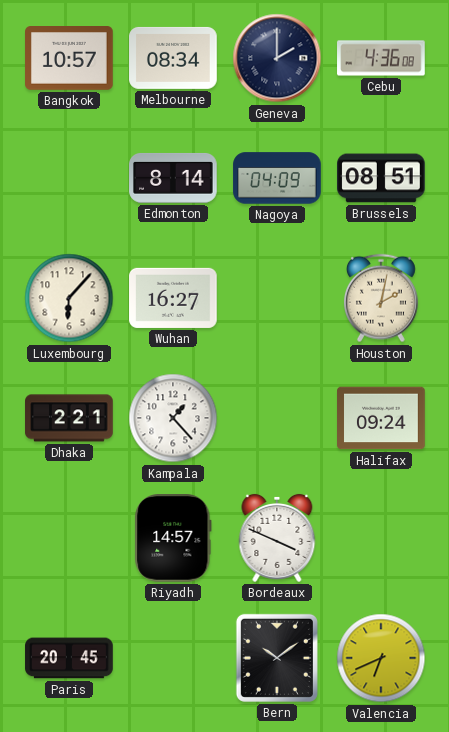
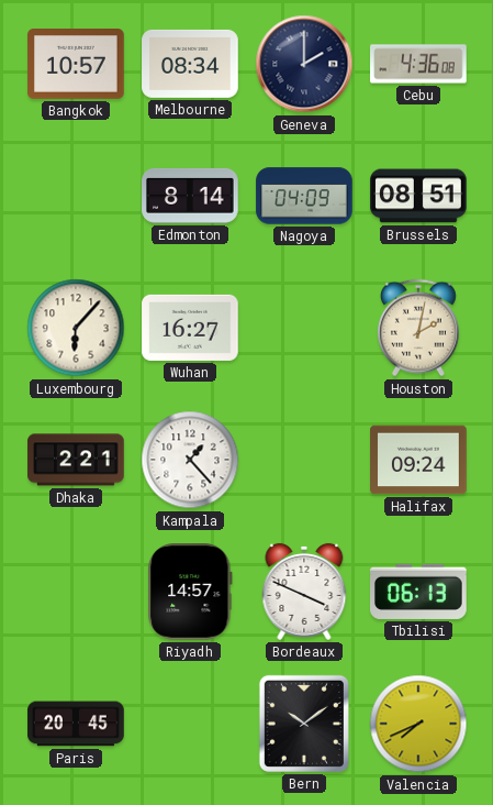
Tbilisi: none -> 06:13 (419, 592)
Valencia: 6:41 -> 7:41 (418, 724)
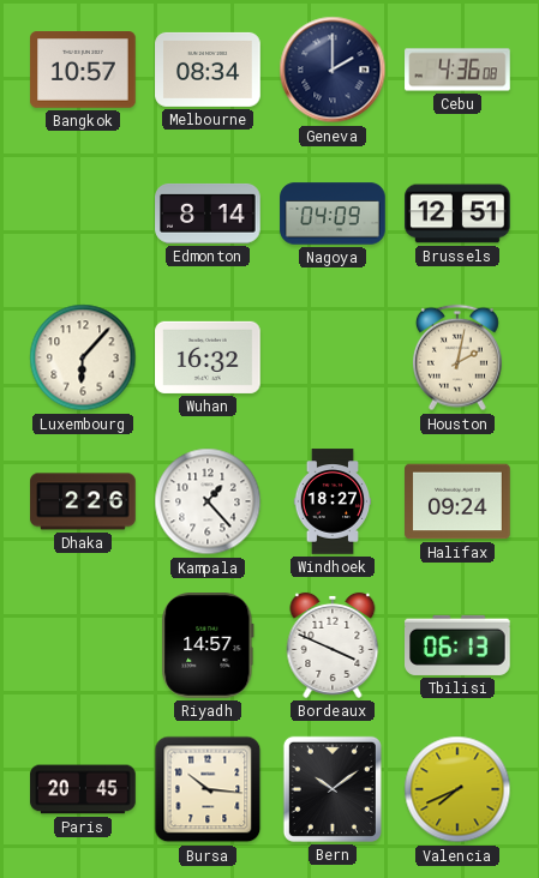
Brussels: 08:51 -> 12:51 (457, 214)
Wuhan: 16:27 -> 16:32 (208, 357)
Dhaka: 2:21 -> 2:26 (83, 501)
Windhoek: none -> 18:27 (333, 501)
Bursa: none -> 10:16 (208, 789)
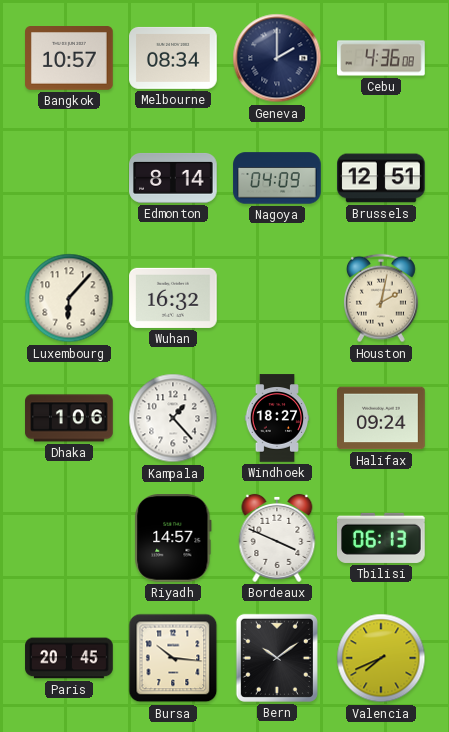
Dhaka: 2:26 -> 1:06 (69, 418)
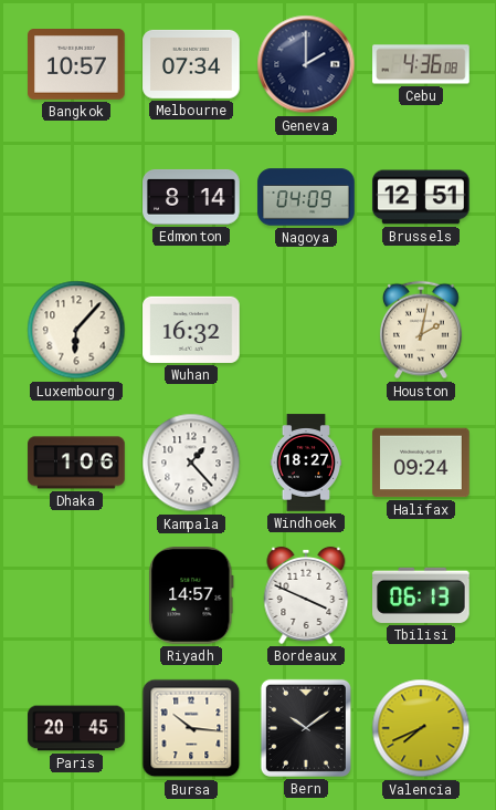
Melbourne: 08:34 -> 07:34 (191, 64)
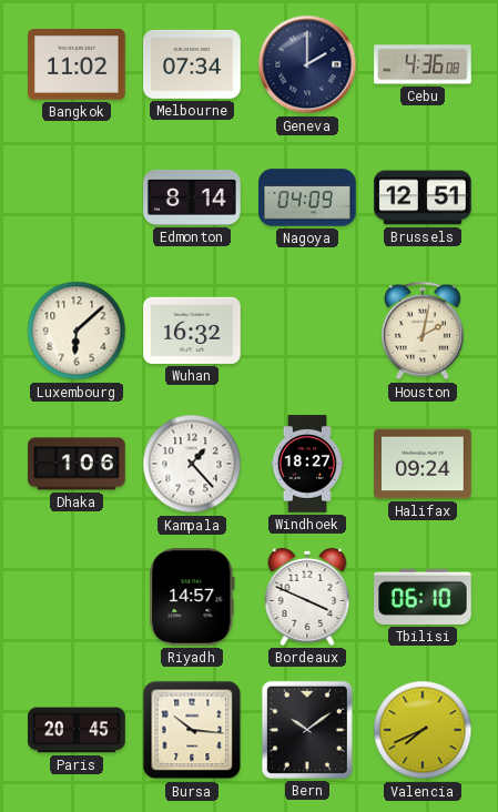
Bangkok: 10:57 -> 11:02 (77, 65)
Luxembourg: 6:07 -> 6:08 (77, 331)
Tbilisi: 06:13 -> 06:10 (424, 597)
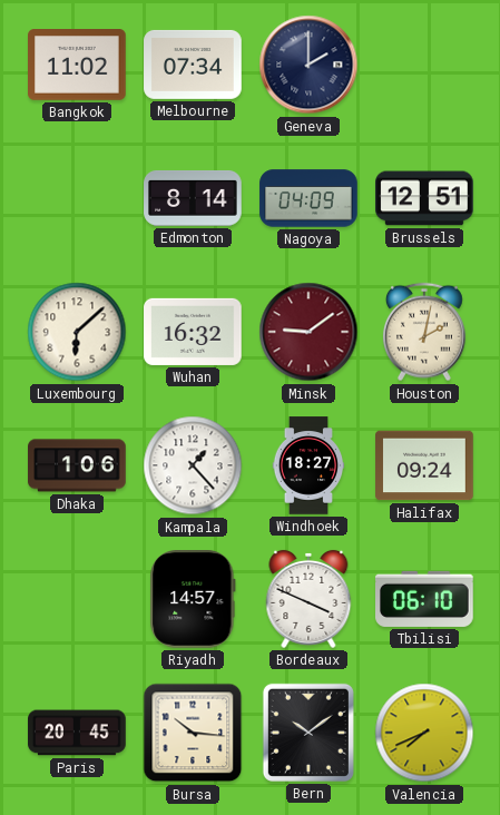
Cebu: 4:36 -> none (423, 64)
Minsk: none -> 9:09 (308, 332)
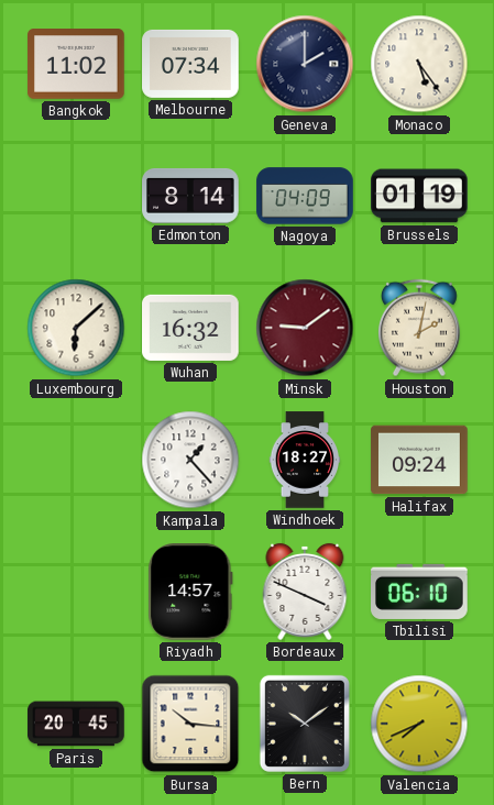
Monaco: none -> 5:24 (419, 64)
Brussels: 12:51 -> 01:19 (419, 196)
Dhaka: 1:06 -> none (77, 465)
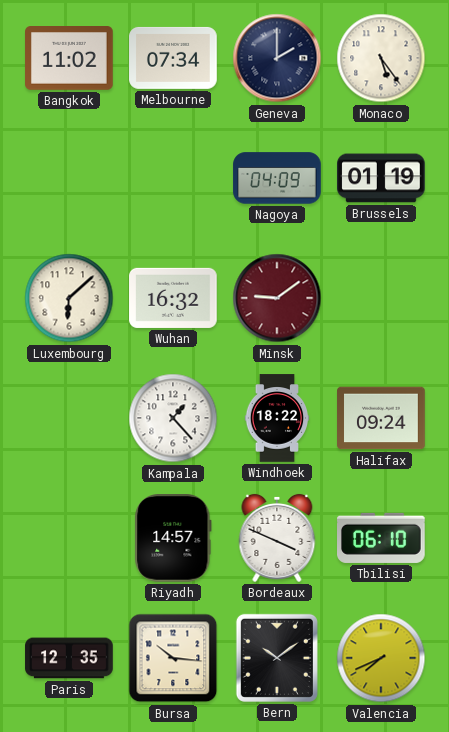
Edmonton: 8:14 -> none (190, 196)
Houston: 2:02 -> none (419, 328)
Windhoek: 18:27 -> 18:22 (277, 418)
Paris: 20:45 -> 12:35 (69, 658)
